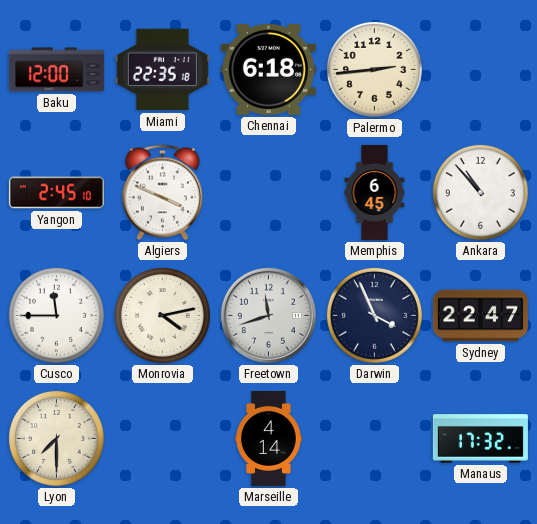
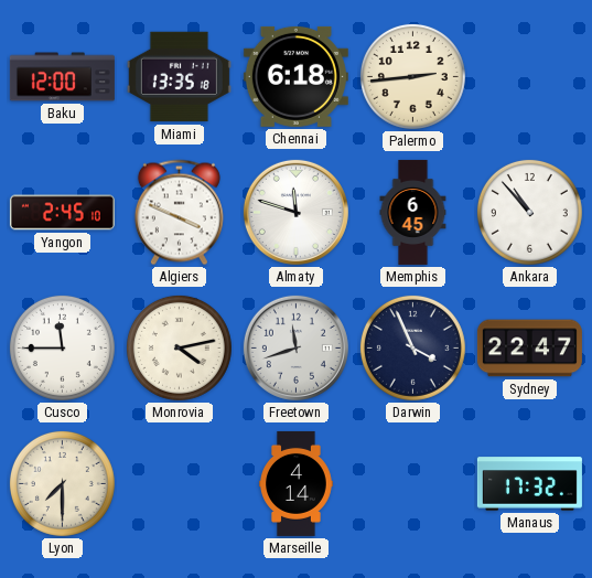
Miami: 22:35 -> 13:35 (179, 77)
Almaty: none -> 11:48 (295, 212)
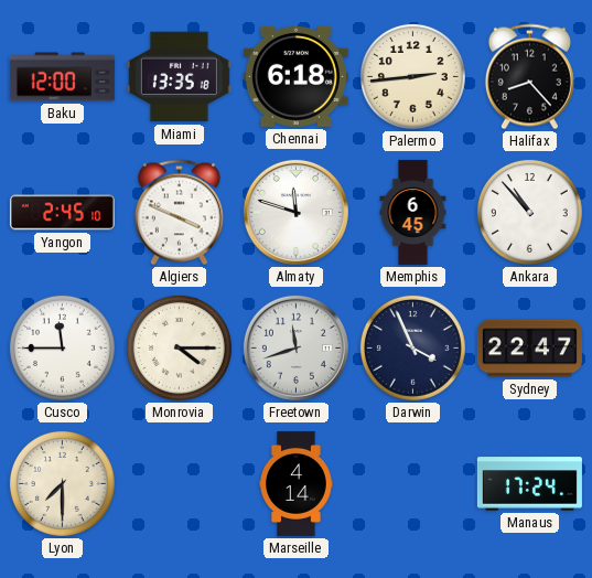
Halifax: none -> 8:23 (529, 77)
Monrovia: 4:13 -> 4:15 (179, 347)
Manaus: 17:32 -> 17:24 (529, 484)
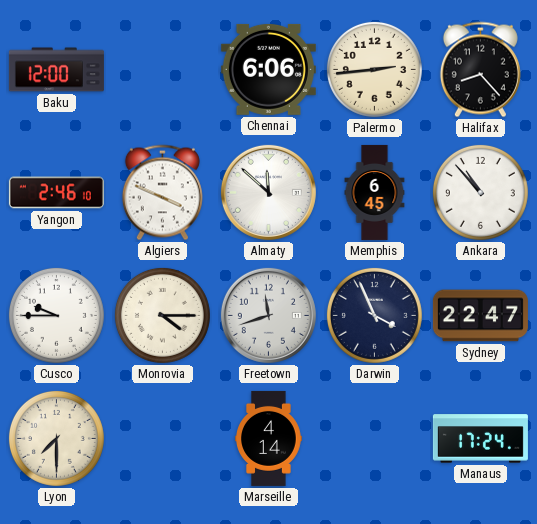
Miami: 13:35 -> none (179, 77)
Chennai: 6:18 -> 6:06 (268, 69)
Yangon: 2:45 -> 2:46 (56, 193)
Almaty: 11:48 -> 11:52 (268, 192)
Cusco: 11:45 -> 9:45 (56, 315)
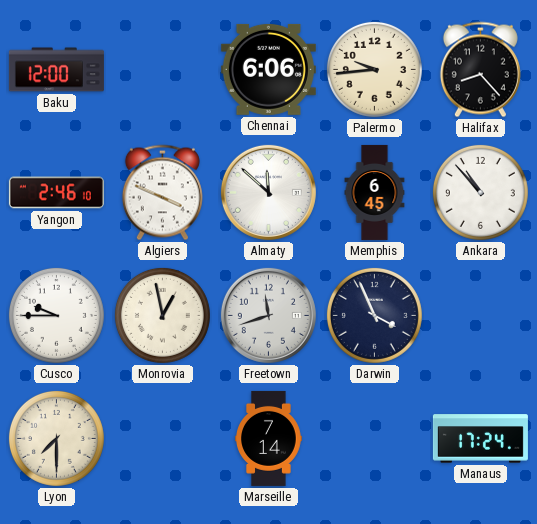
Palermo: 2:44 -> 9:44 (374, 69)
Monrovia: 4:15 -> 12:58 (162, 315)
Sydney: 22:47 -> none (480, 316)
Marseille: 4:14 -> 7:14 (269, 438)
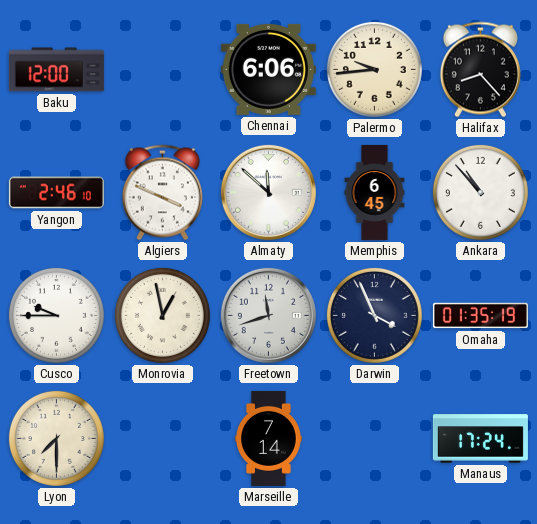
Omaha: none -> 01:35 (480, 316)
